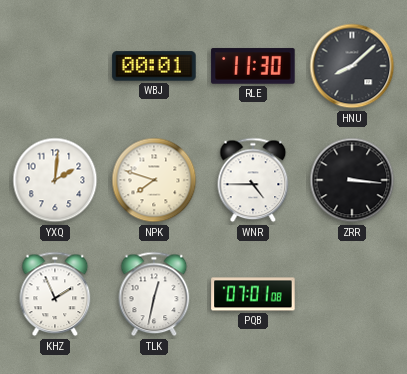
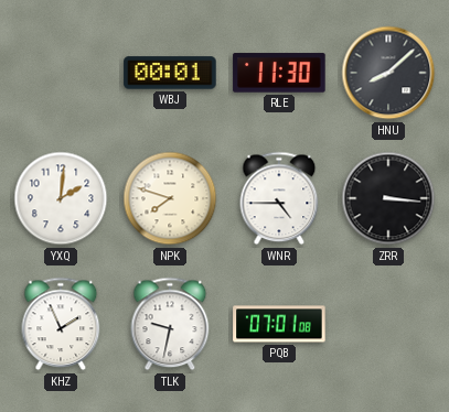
TLK: 12:32 -> 9:32 (170, 324)
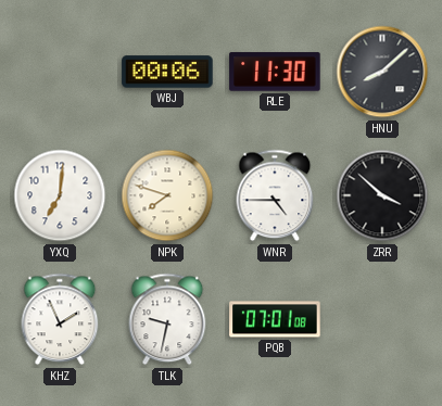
WBJ: 00:01 -> 00:06 (167, 72)
YXQ: 2:01 -> 7:01 (60, 195)
ZRR: 3:16 -> 3:52 (382, 195)
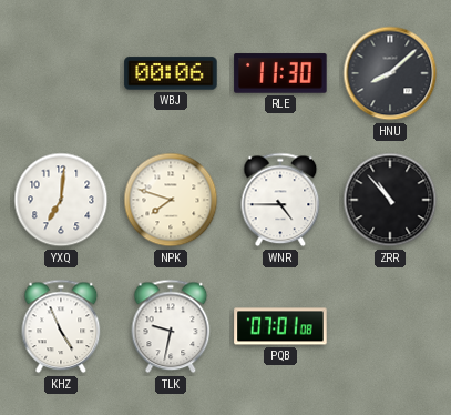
ZRR: 3:52 -> 10:53 (390, 200)
KHZ: 1:56 -> 4:56 (61, 326)
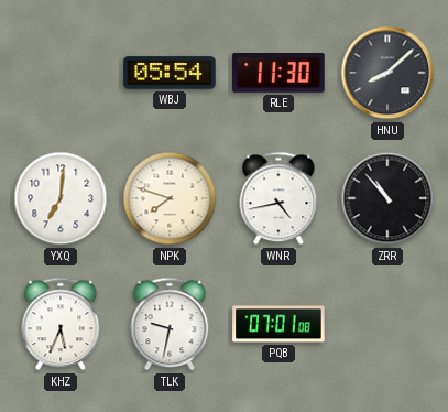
WBJ: 00:06 -> 05:54 (170, 73)
WNR: 4:45 -> 4:43 (278, 198)
KHZ: 4:56 -> 5:34 (61, 324)
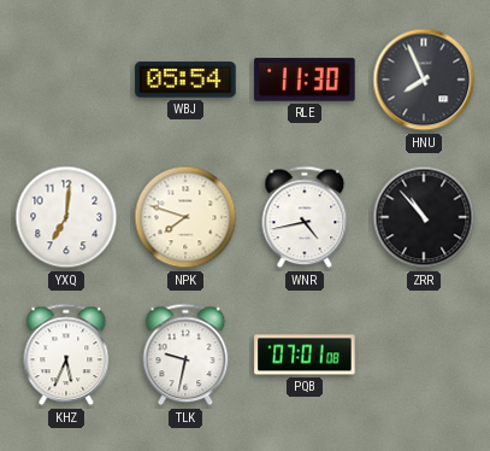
HNU: 8:08 -> 7:56 (424, 80)
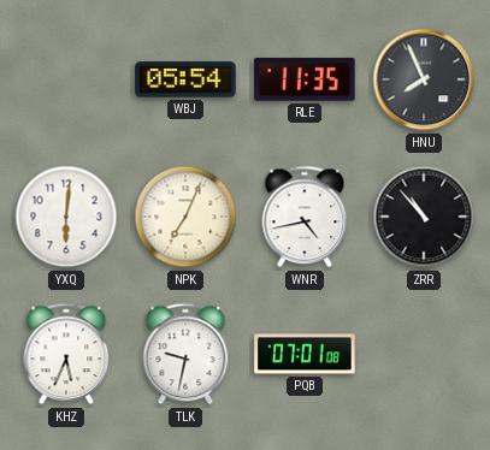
RLE: 11:30 -> 11:35 (305, 79)
YXQ: 7:01 -> 6:01 (66, 217)
NPK: 7:48 -> 7:04 (185, 217)
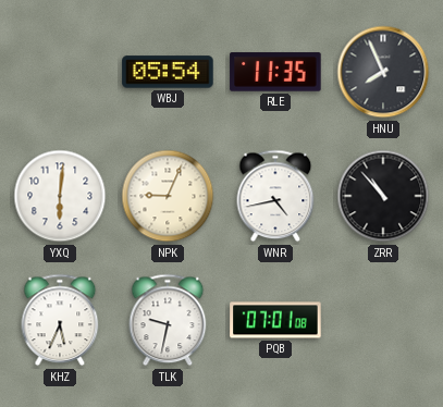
NPK: 7:04 -> 9:04 (168, 196)
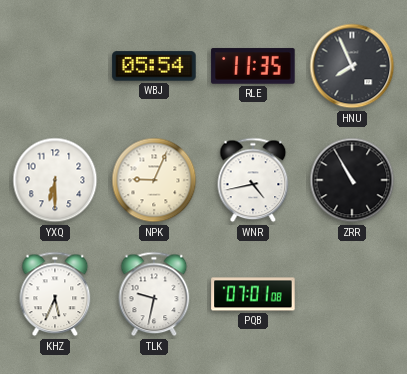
YXQ: 6:01 -> 6:30 (55, 180)
ZRR: 10:53 -> 10:55 (352, 180)
